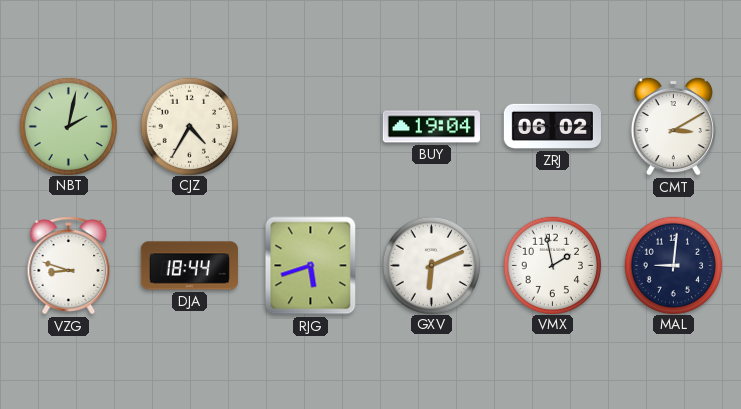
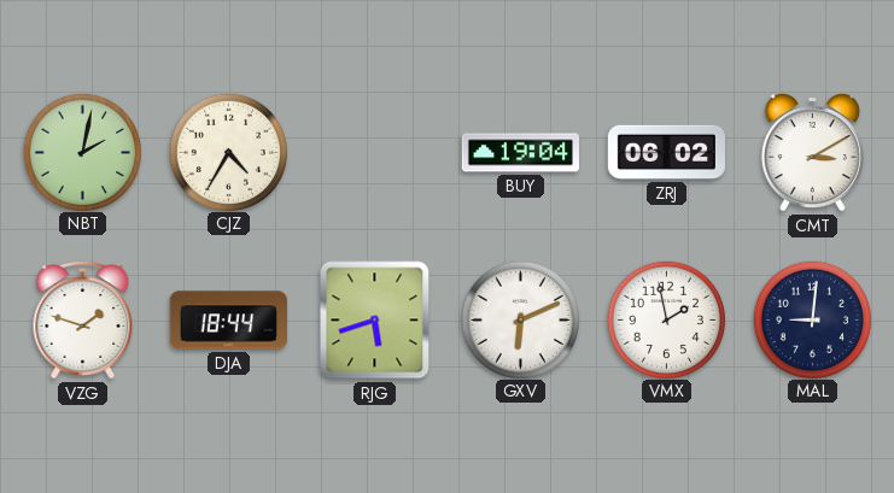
VZG: 8:48 -> 1:48 (83, 321)
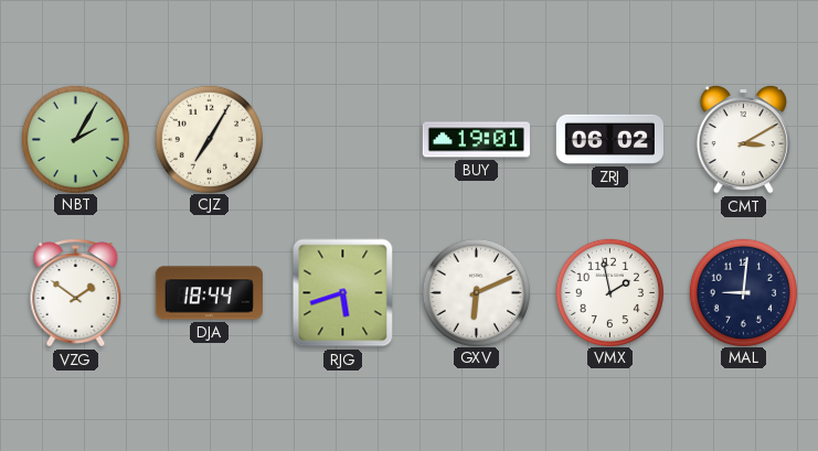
NBT: 2:02 -> 2:05 (75, 139)
CJZ: 4:35 -> 7:05 (209, 139)
BUY: 19:04 -> 19:01 (476, 140)
VZG: 1:48 -> 1:51 (76, 293)
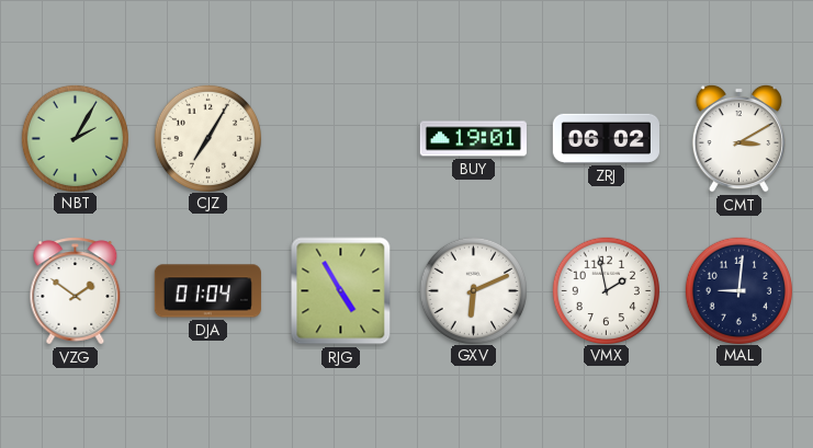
DJA: 18:44 -> 01:04 (207, 291)
RJG: 5:42 -> 4:55 (341, 291)
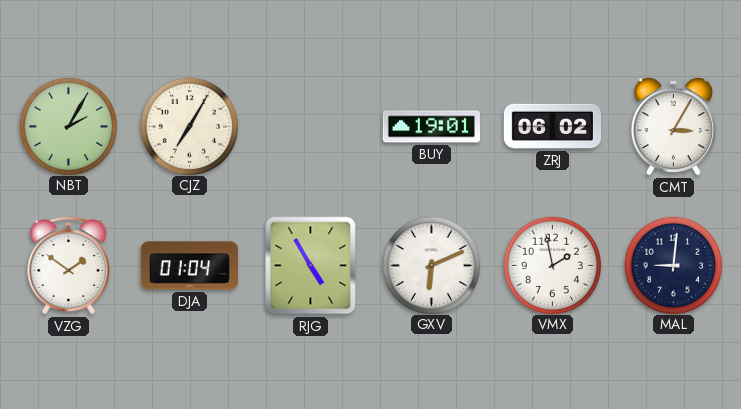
CMT: 3:10 -> 3:05 (673, 126)
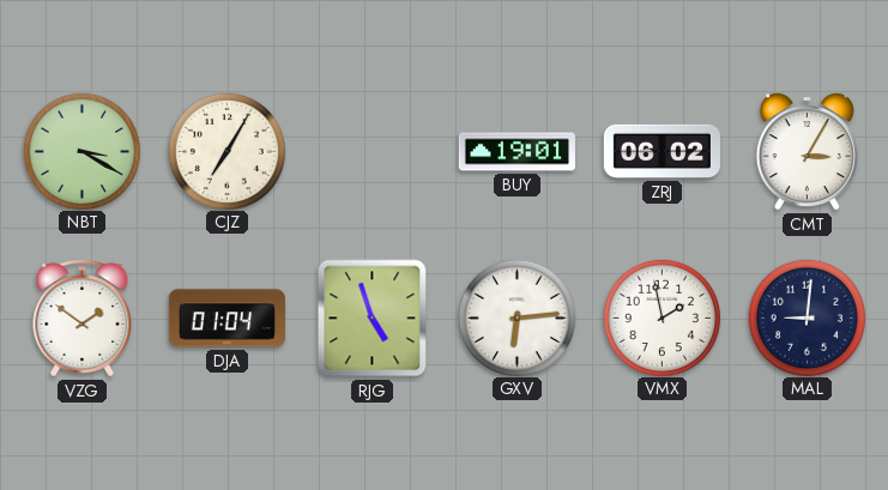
NBT: 2:05 -> 3:20 (81, 151)
RJG: 4:55 -> 4:57 (373, 319)
GXV: 6:11 -> 6:14 (517, 317)
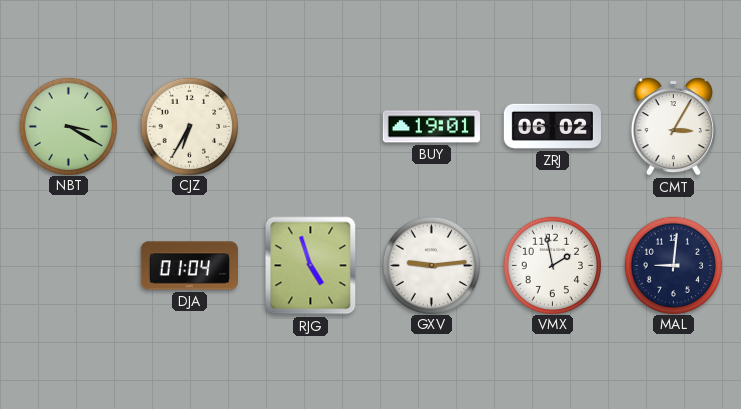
CJZ: 7:05 -> 6:35 (189, 126)
VZG: 1:51 -> none (83, 319)
GXV: 6:14 -> 9:14 (431, 265)
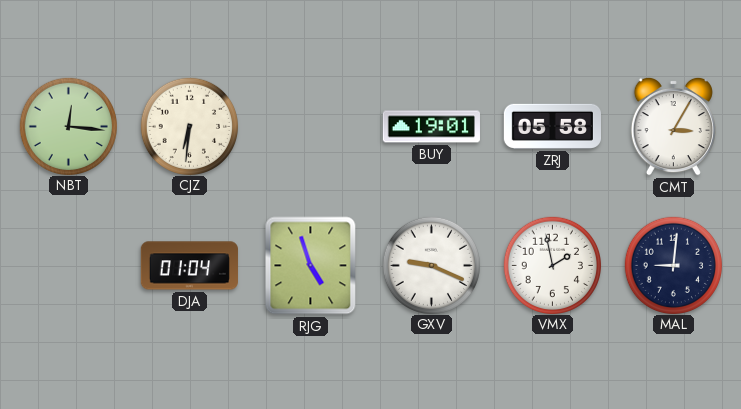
NBT: 3:20 -> 12:16 (68, 126)
CJZ: 6:35 -> 6:31 (189, 126)
ZRJ: 06:02 -> 05:58 (552, 126)
GXV: 9:14 -> 9:19 (431, 265)
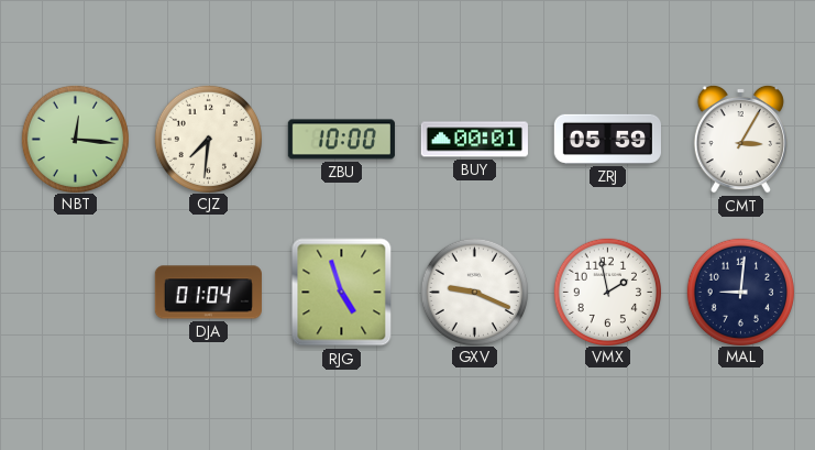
CJZ: 6:31 -> 7:31 (208, 139)
ZBU: none -> 10:00 (341, 140)
BUY: 19:01 -> 00:01 (474, 140)
ZRJ: 05:58 -> 05:59 (607, 139)
